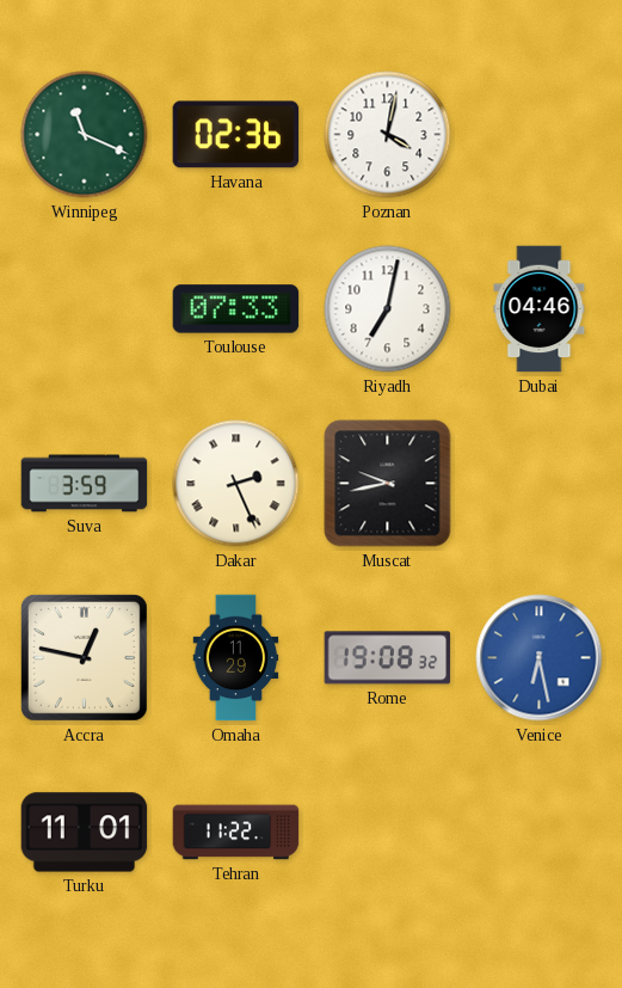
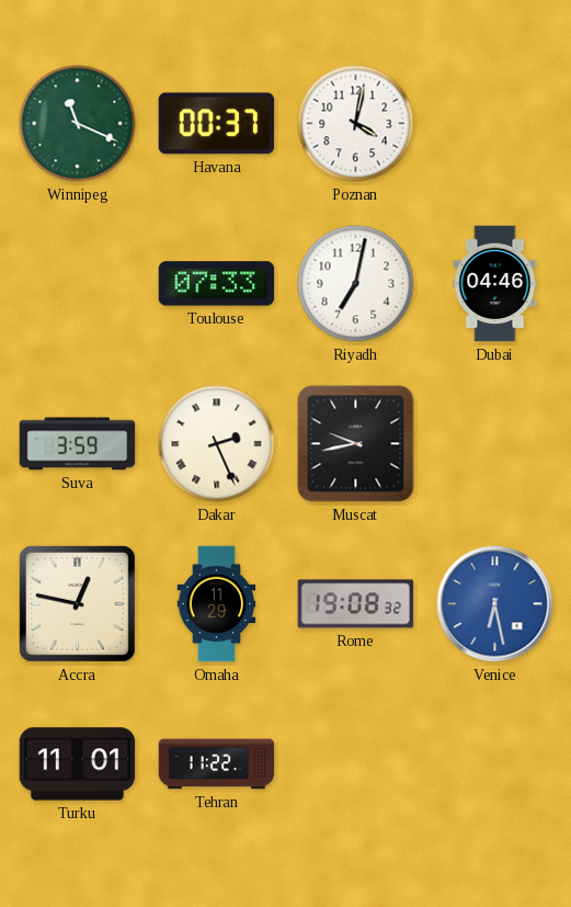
Havana: 02:36 -> 00:37 (217, 124)
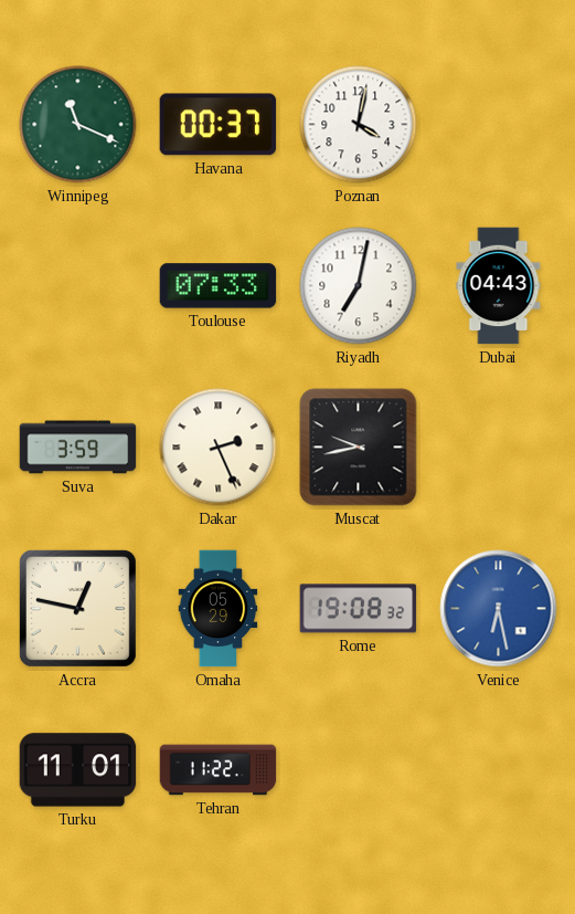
Dubai: 04:46 -> 04:43 (499, 286)
Omaha: 11:29 -> 05:29 (219, 609)
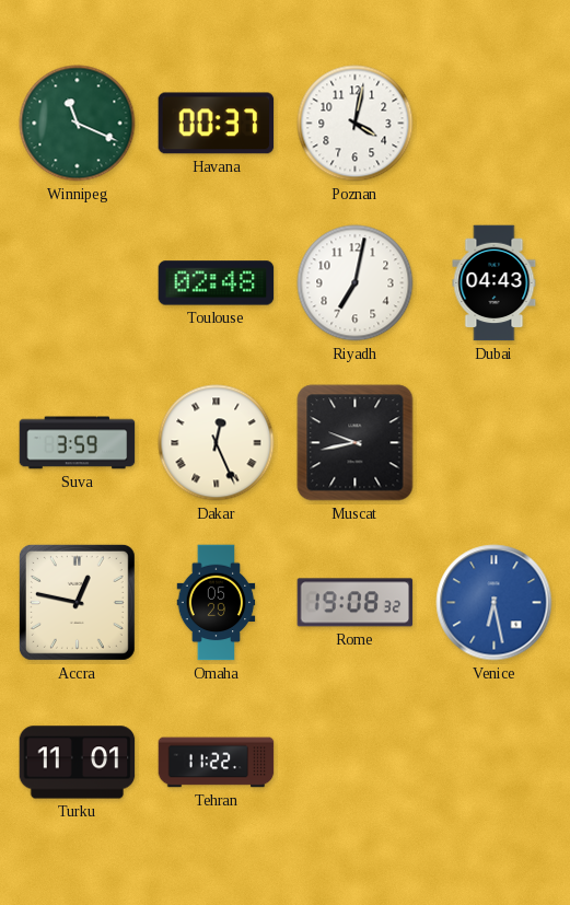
Toulouse: 07:33 -> 02:48 (217, 283)
Dakar: 2:26 -> 12:26 (217, 443)
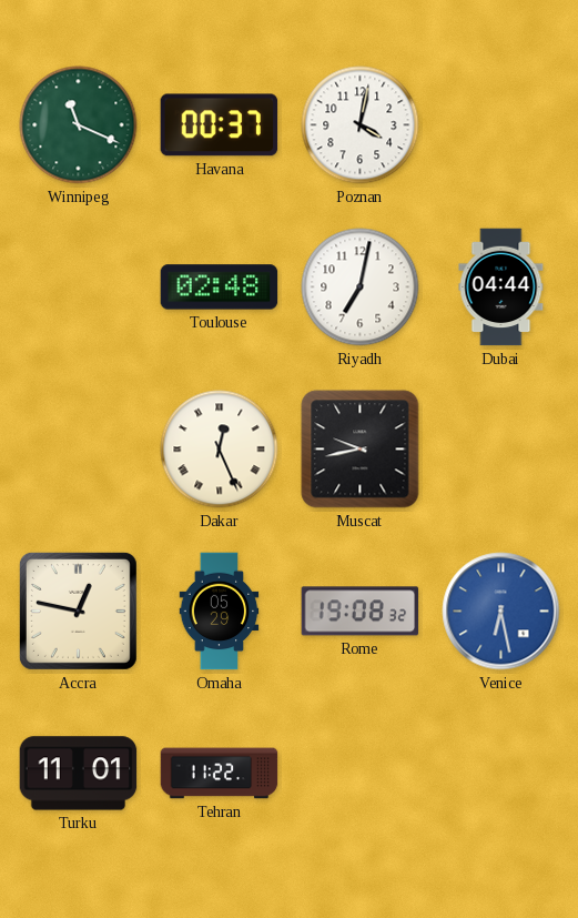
Dubai: 04:43 -> 04:44 (501, 287)
Suva: 3:59 -> none (78, 443)
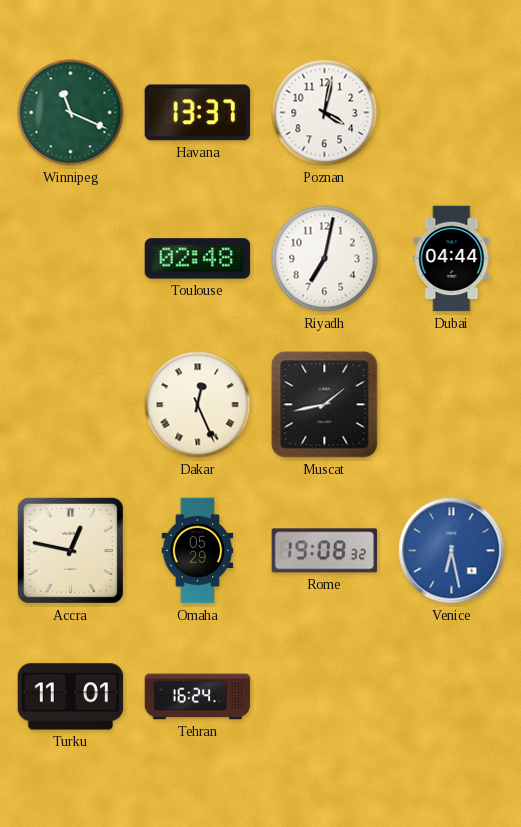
Havana: 00:37 -> 13:37 (198, 113)
Muscat: 9:43 -> 1:43 (325, 405)
Tehran: 11:22 -> 16:24 (198, 697)
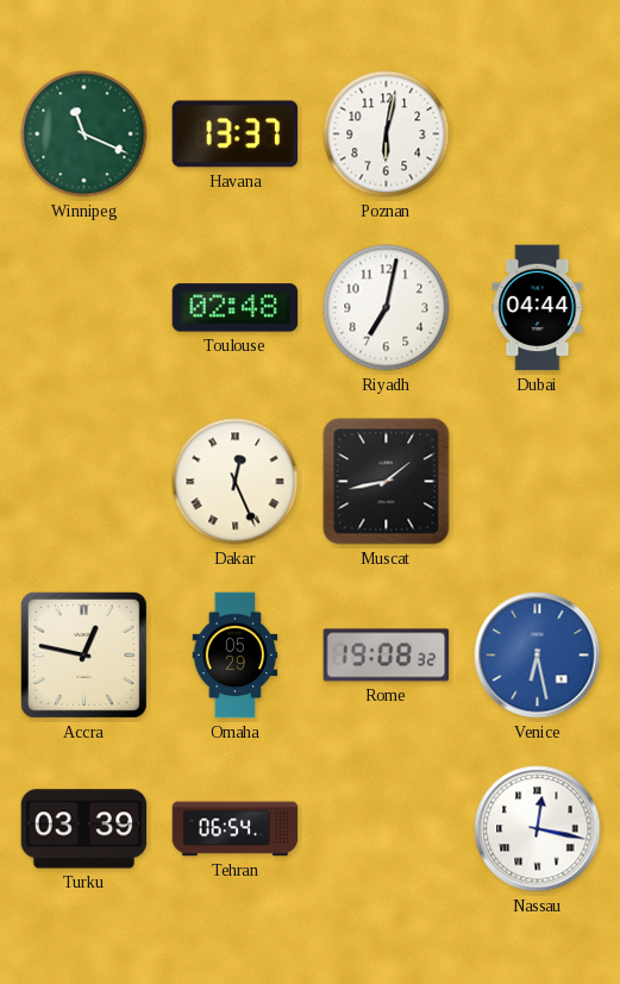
Poznan: 4:02 -> 6:02 (387, 134)
Turku: 11:01 -> 03:39 (84, 829)
Tehran: 16:24 -> 06:54 (236, 829)
Nassau: none -> 12:17 (538, 829)
